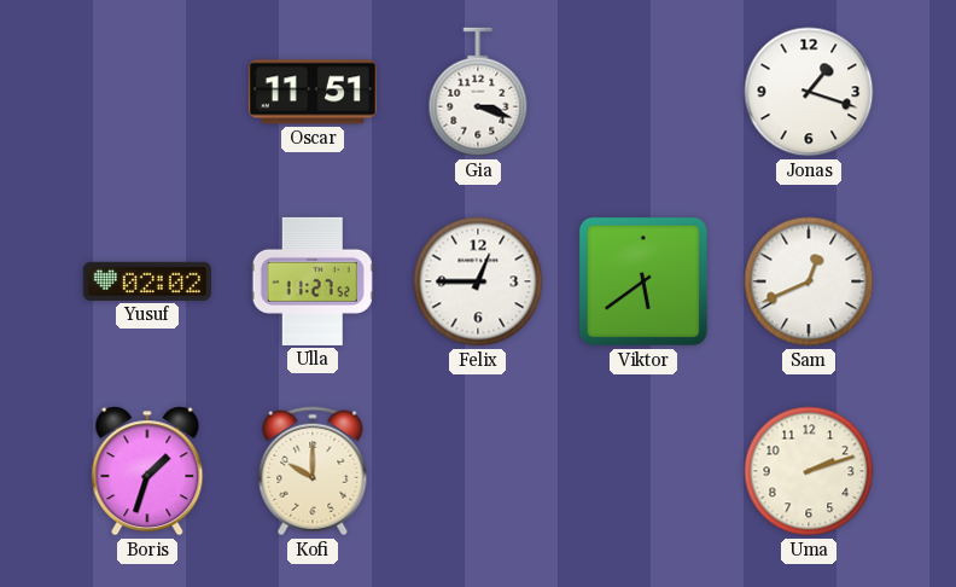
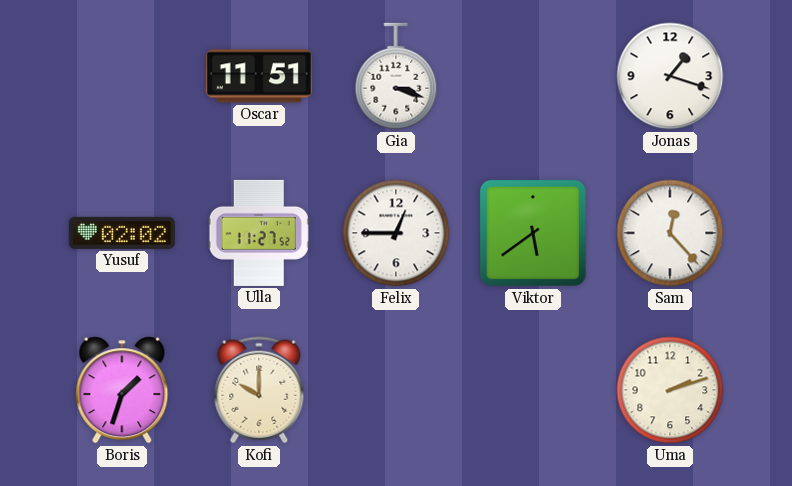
Sam: 12:41 -> 12:23 (670, 233)
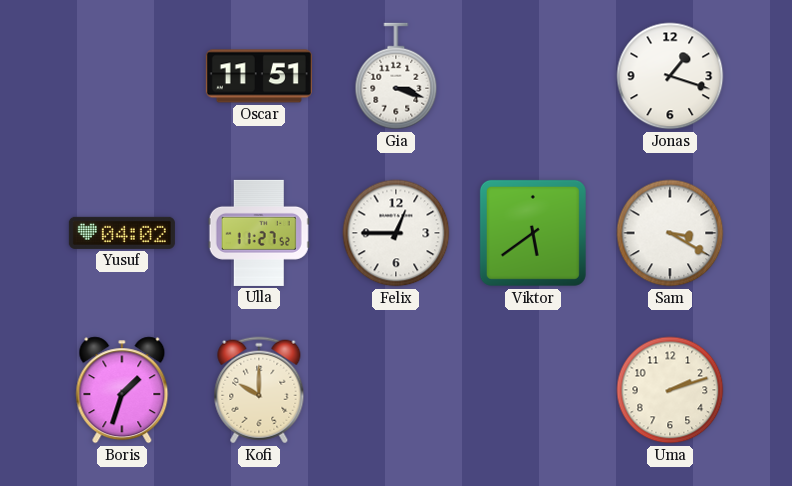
Yusuf: 02:02 -> 04:02 (122, 233)
Sam: 12:23 -> 3:20 (670, 233)
